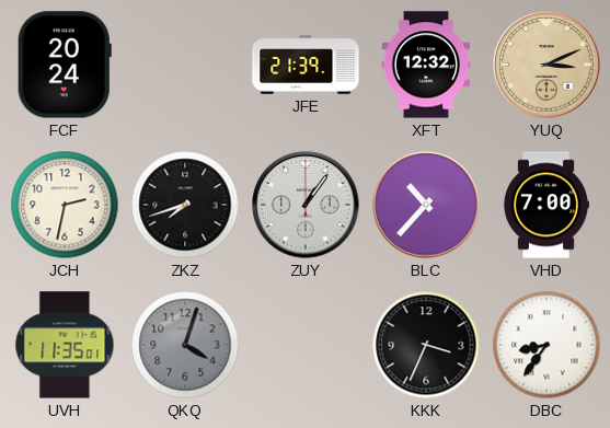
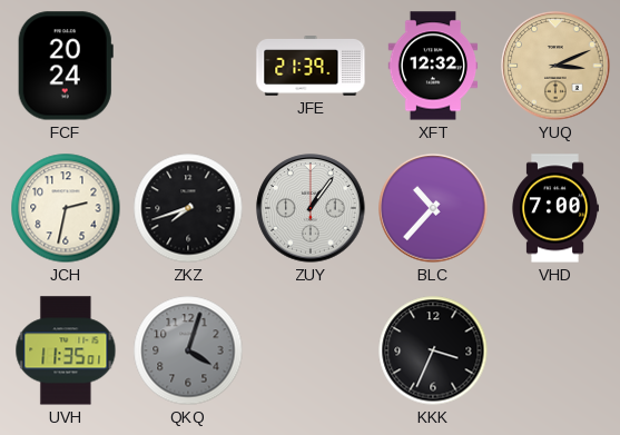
DBC: 8:36 -> none (546, 345)
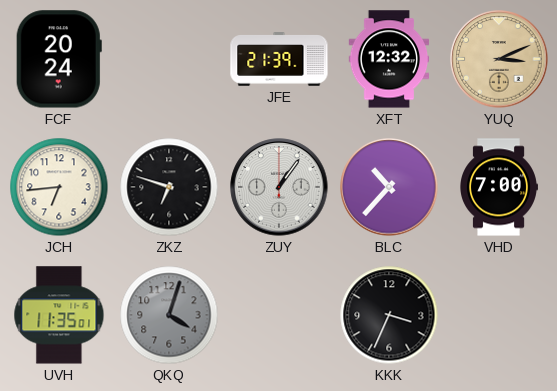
JCH: 2:32 -> 6:44 (59, 187)
ZKZ: 7:42 -> 6:48 (169, 187)
